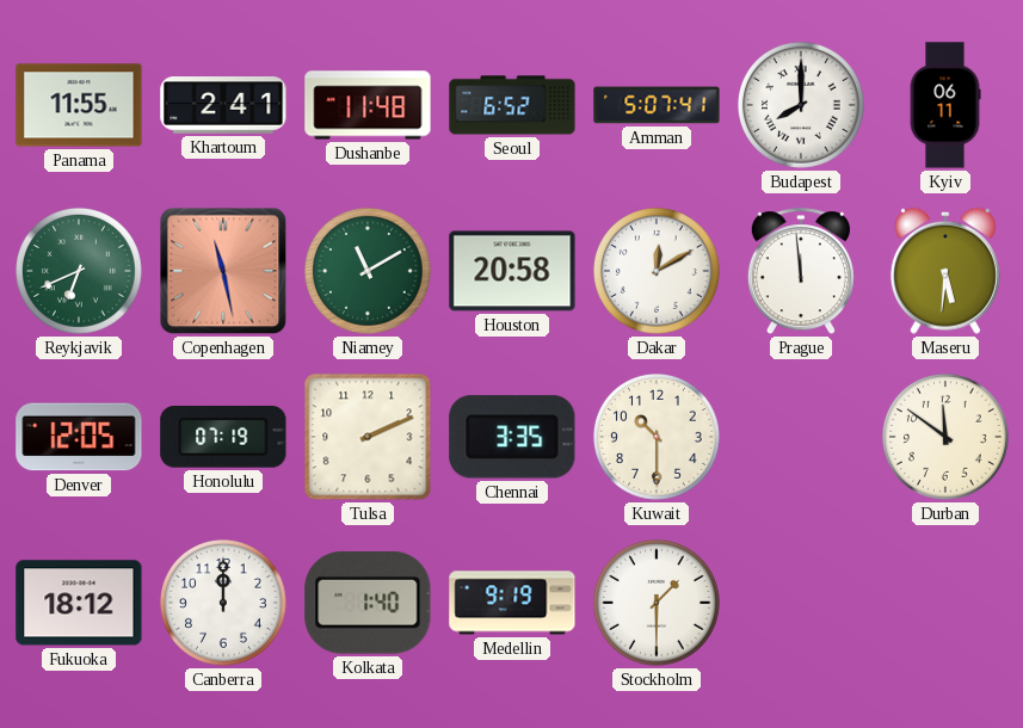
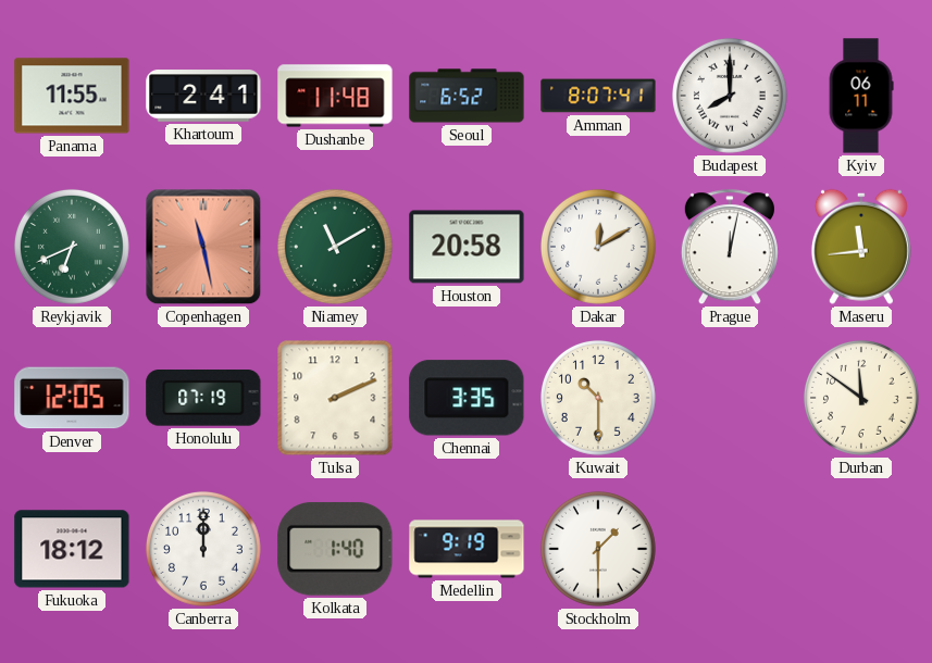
Amman: 5:07 -> 8:07 (598, 96)
Prague: 11:59 -> 12:02 (730, 248)
Maseru: 5:31 -> 11:44 (861, 247)
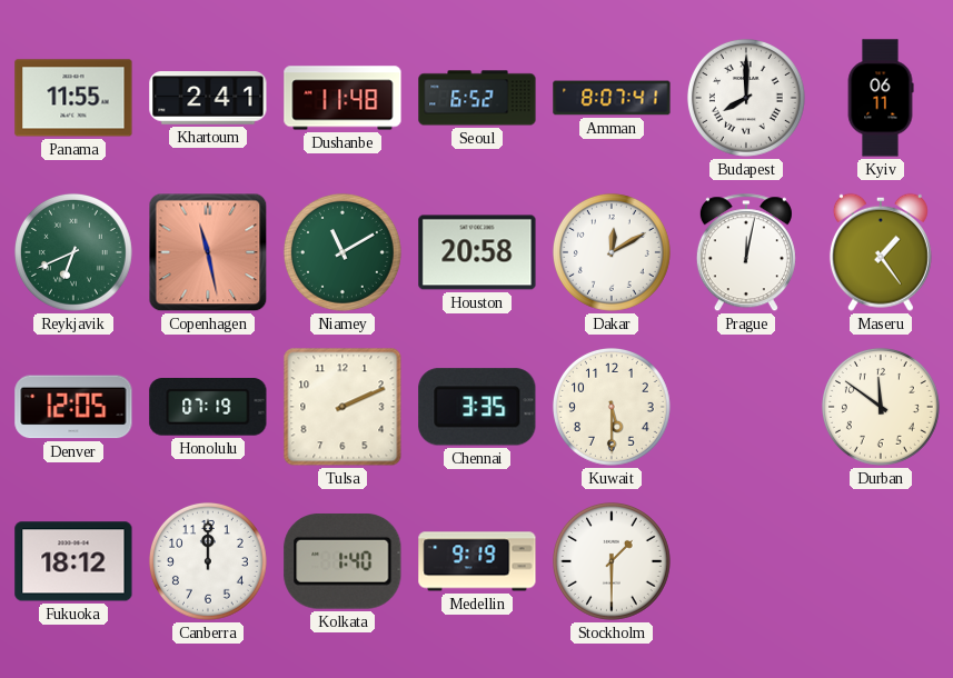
Maseru: 11:44 -> 1:24 (881, 252)
Kuwait: 10:30 -> 5:30 (612, 407)
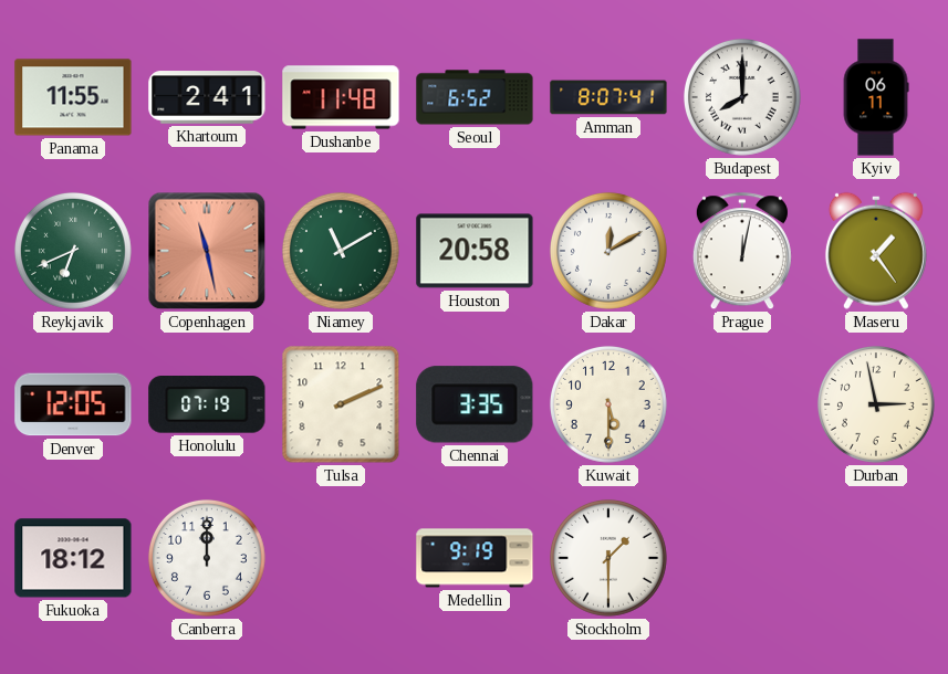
Durban: 11:51 -> 2:58 (876, 404)
Kolkata: 1:40 -> none (343, 561)
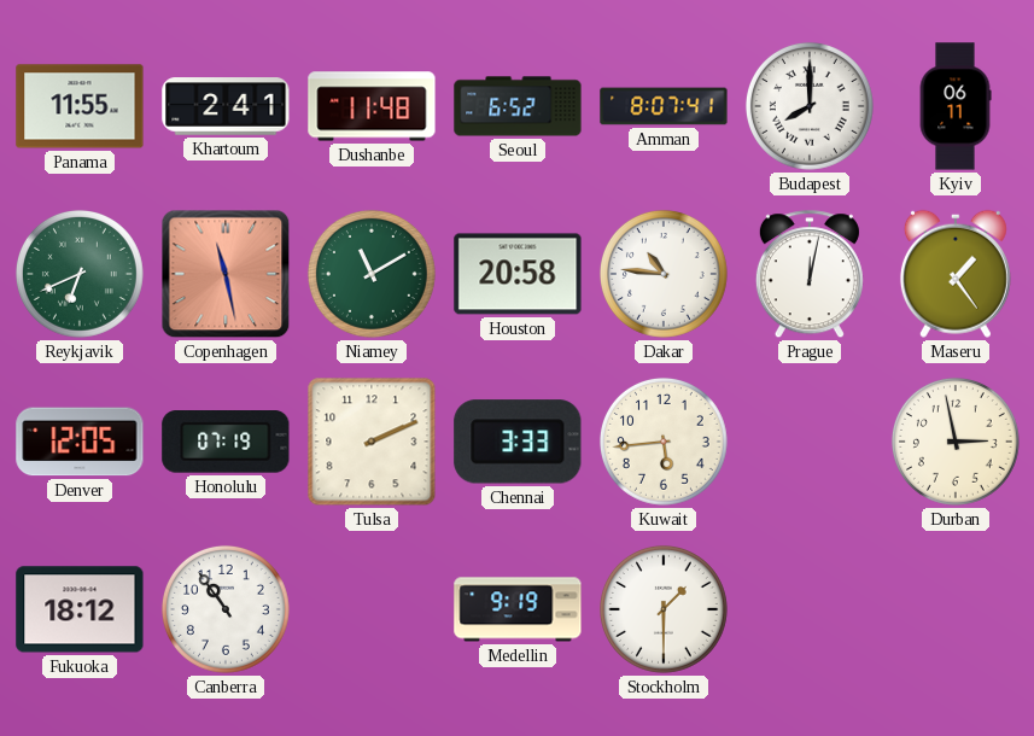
Dakar: 12:10 -> 10:46 (664, 274)
Chennai: 3:35 -> 3:33 (518, 442)
Kuwait: 5:30 -> 5:44 (664, 442)
Canberra: 12:00 -> 10:54 (226, 609)
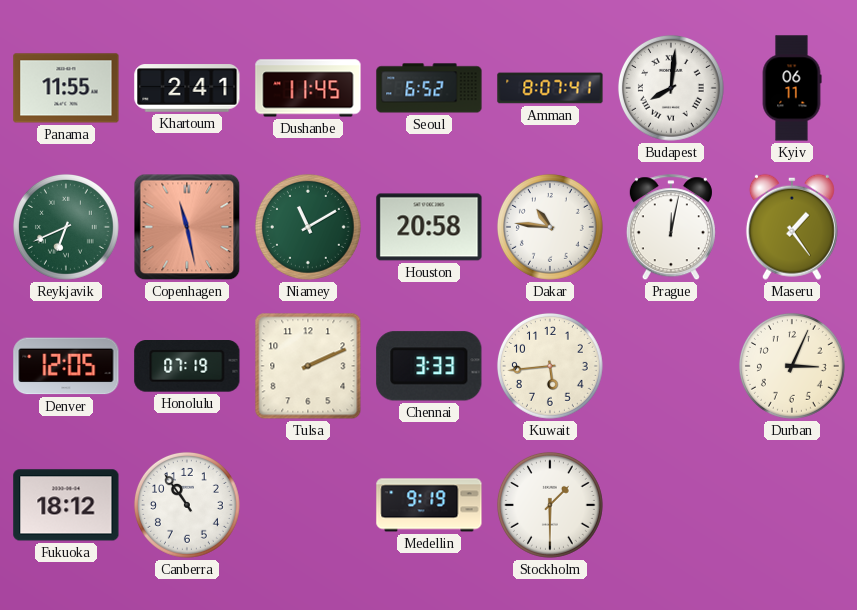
Dushanbe: 11:48 -> 11:45 (308, 88)
Budapest: 8:00 -> 8:01 (671, 88)
Durban: 2:58 -> 3:04 (792, 366)
